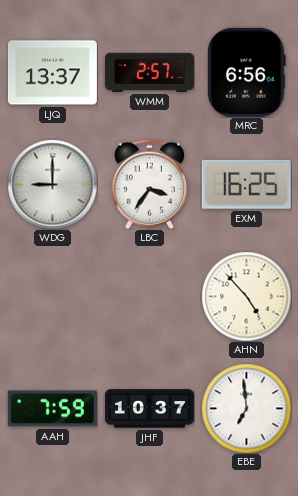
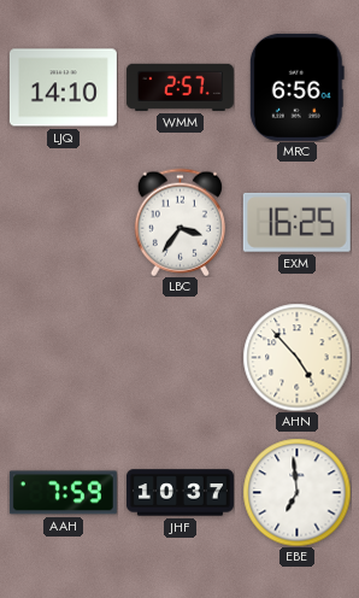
LJQ: 13:37 -> 14:10 (63, 88)
WDG: 9:00 -> none (52, 184)
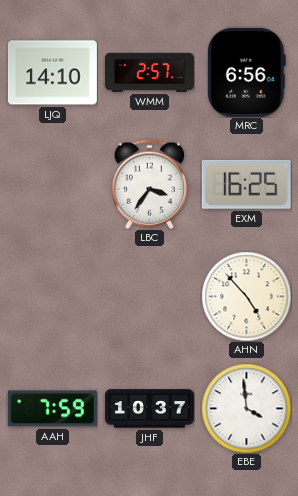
EBE: 6:59 -> 3:59 (246, 408)
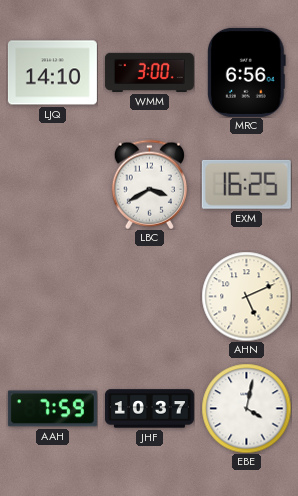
WMM: 2:57 -> 3:00 (149, 72)
LBC: 3:36 -> 3:40 (149, 184)
AHN: 4:53 -> 5:11 (246, 296)
EBE: 3:59 -> 4:02 (246, 408)
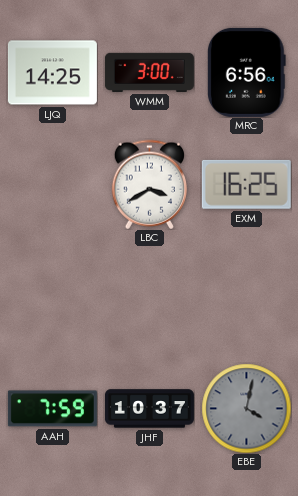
LJQ: 14:10 -> 14:25 (52, 73)
AHN: 5:11 -> none (246, 296)
EBE dial: white -> grey (246, 408)
